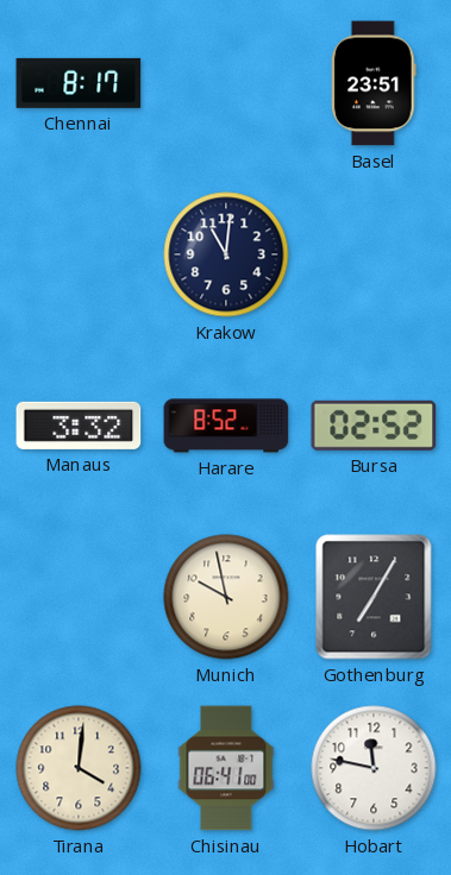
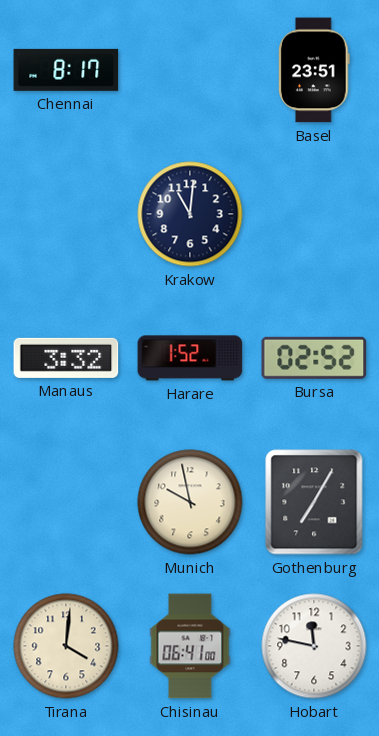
Harare: 8:52 -> 1:52 (190, 358)
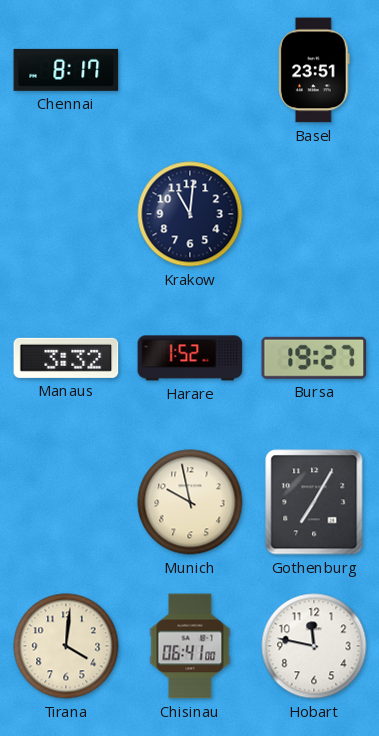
Bursa: 02:52 -> 19:27 (314, 358)
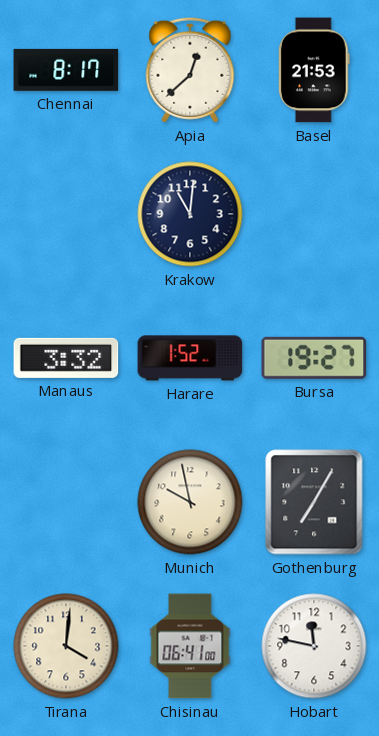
Apia: none -> 12:38 (190, 70)
Basel: 23:51 -> 21:53 (315, 70)
